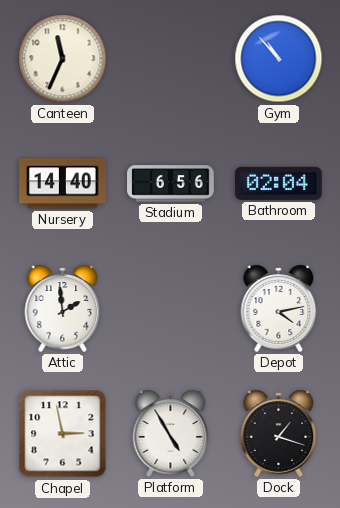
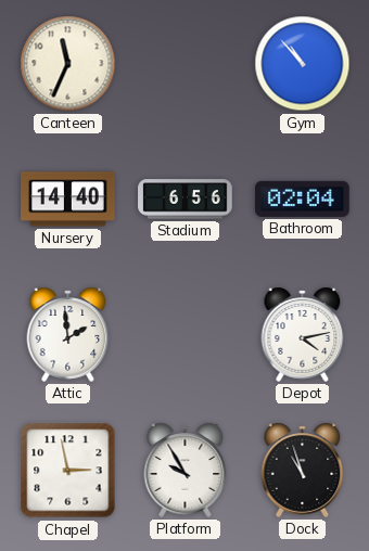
Platform: 4:55 -> 9:55 (186, 470)
Dock: 1:18 -> 10:57 (303, 470)
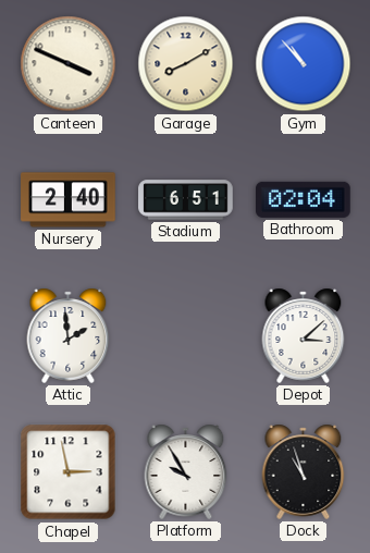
Canteen: 11:34 -> 3:49 (69, 64)
Garage: none -> 8:10 (186, 64)
Nursery: 14:40 -> 2:40 (69, 200)
Stadium: 6:56 -> 6:51 (186, 200)
Depot: 4:13 -> 3:08 (304, 335)
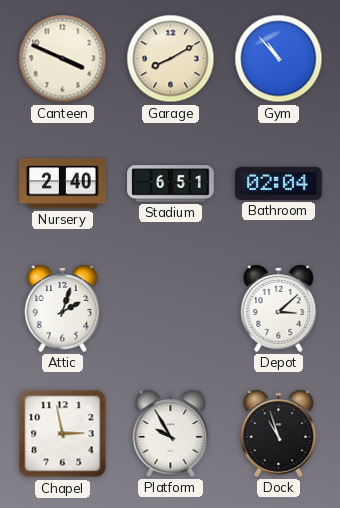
Attic: 1:59 -> 2:03 (63, 308)
